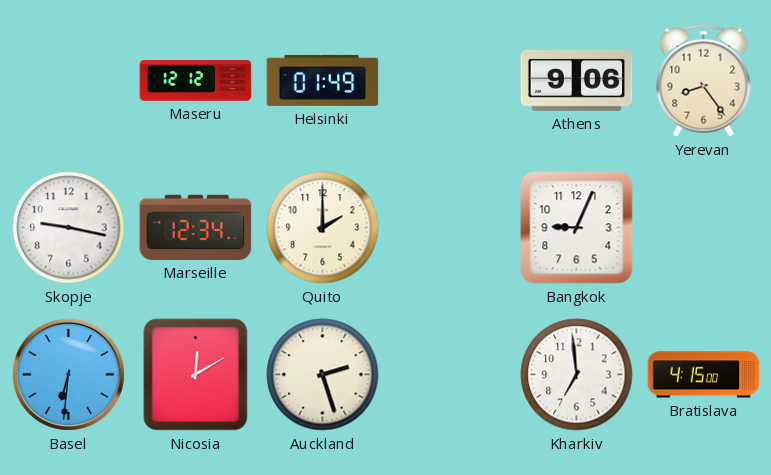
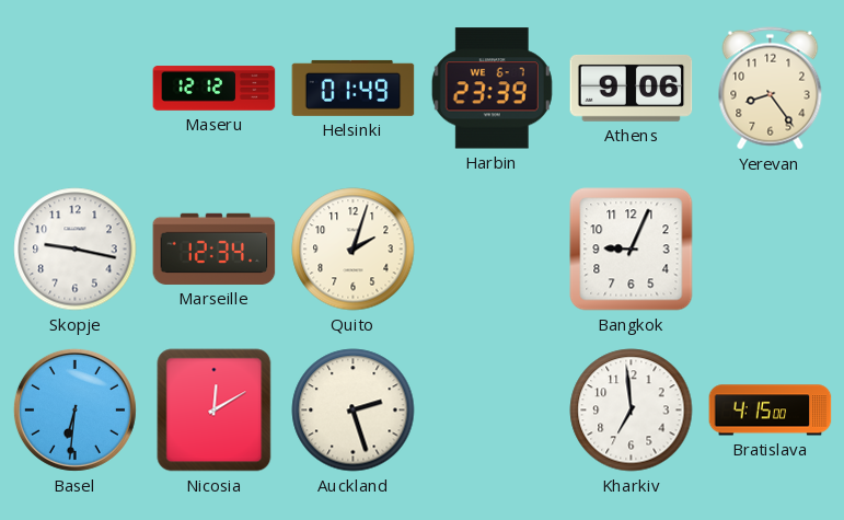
Harbin: none -> 23:39 (492, 89)
Quito: 2:00 -> 2:03 (354, 250)
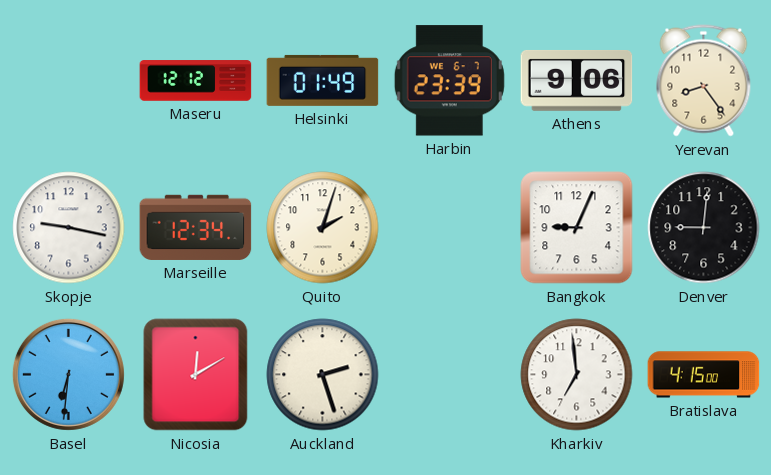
Denver: none -> 9:01 (704, 228)
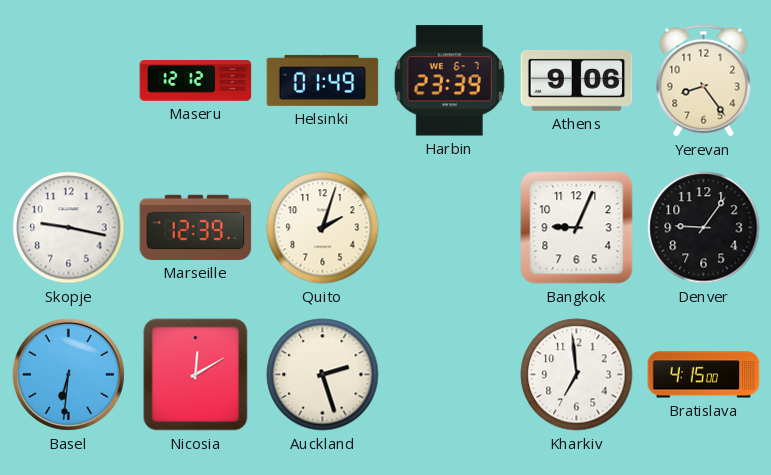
Marseille: 12:34 -> 12:39 (196, 227)
Denver: 9:01 -> 9:06 (704, 228)
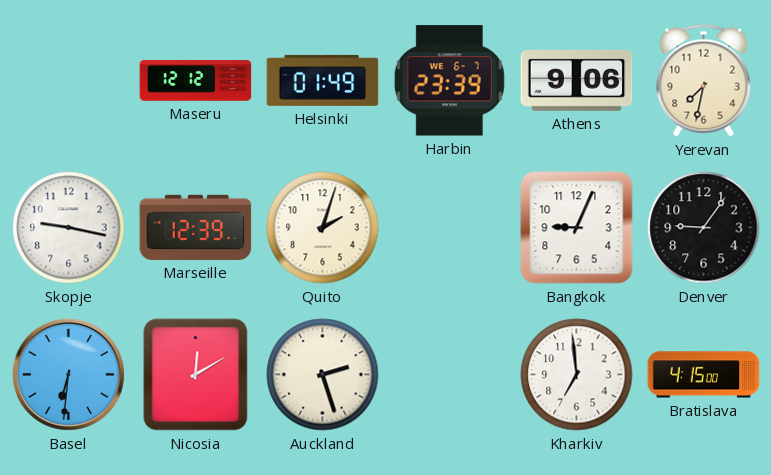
Yerevan: 8:24 -> 7:32 (704, 81)
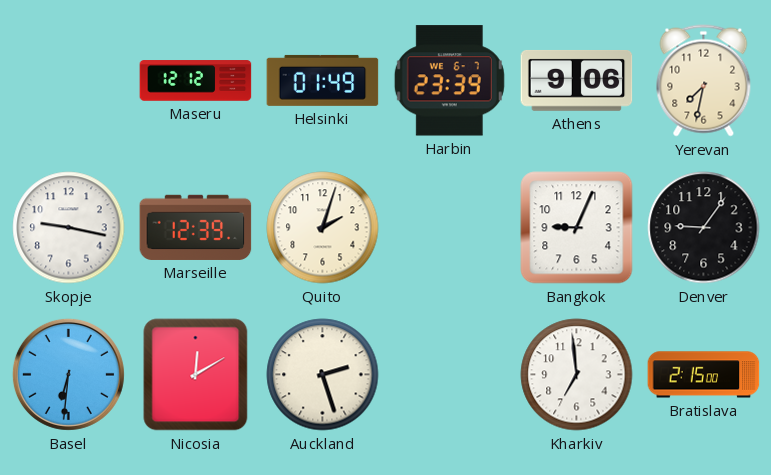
Bratislava: 4:15 -> 2:15 (704, 375)
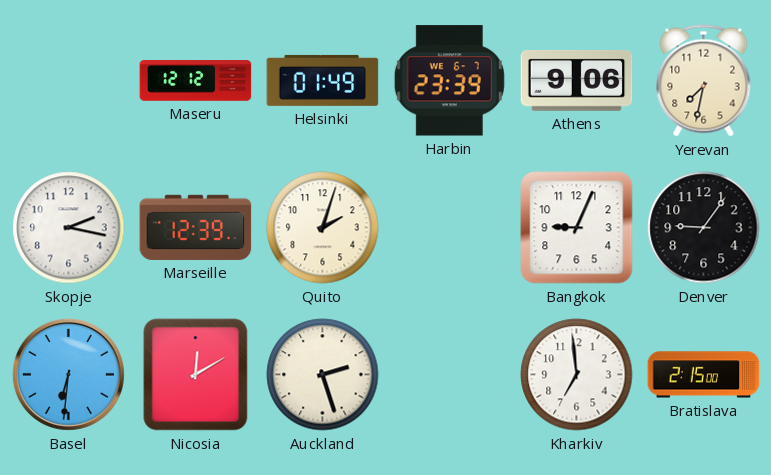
Skopje: 9:17 -> 2:17 (69, 228)
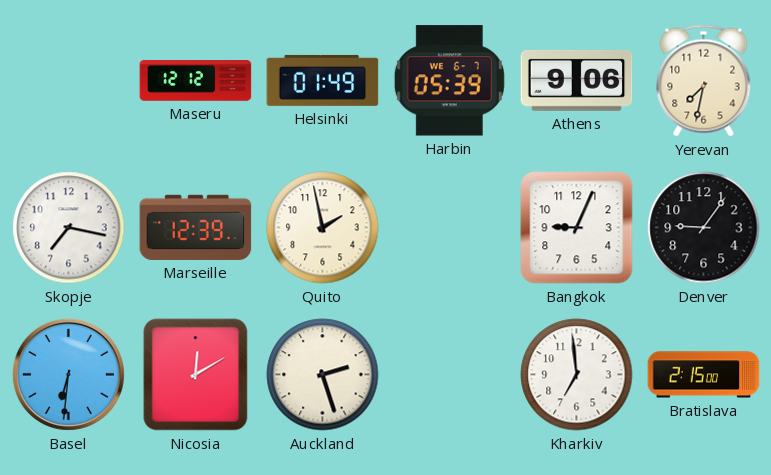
Harbin: 23:39 -> 05:39 (449, 81)
Skopje: 2:17 -> 7:17 (69, 228)
Quito: 2:03 -> 1:58 (323, 228)
